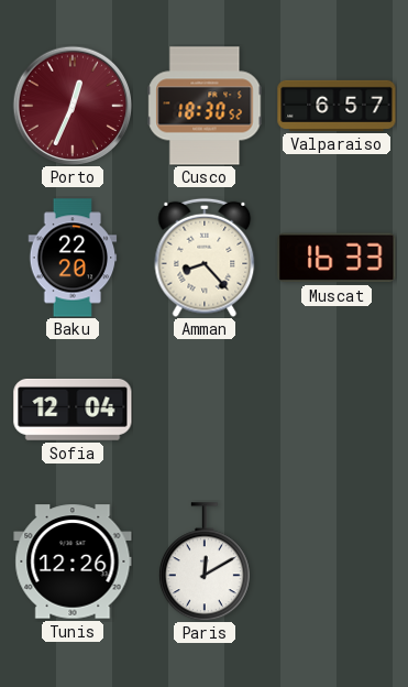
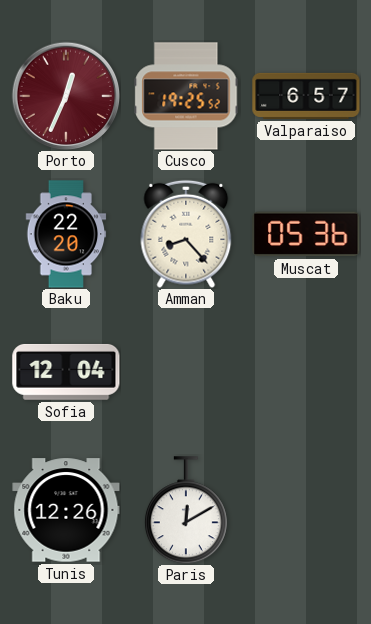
Cusco: 18:30 -> 19:25 (186, 96)
Muscat: 16:33 -> 05:36 (306, 234)
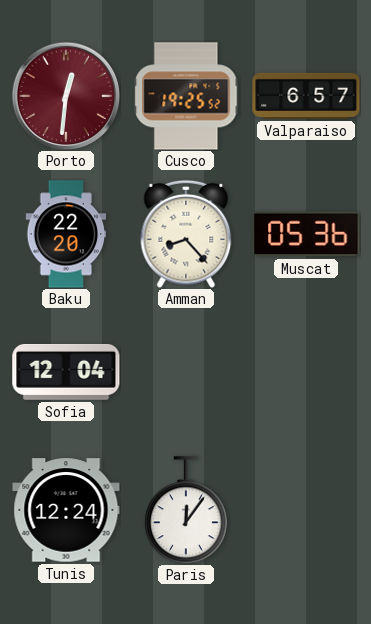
Porto: 12:34 -> 12:31 (66, 96)
Tunis: 12:26 -> 12:24 (66, 510)
Paris: 12:10 -> 12:06 (186, 510)
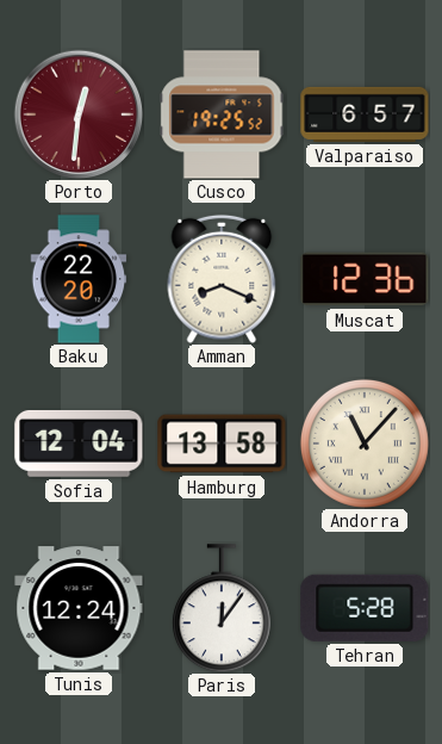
Amman: 8:23 -> 8:19 (222, 279)
Muscat: 05:36 -> 12:36 (365, 279)
Hamburg: none -> 13:58 (222, 444)
Andorra: none -> 11:07 (365, 444)
Tehran: none -> 5:28 (365, 608)
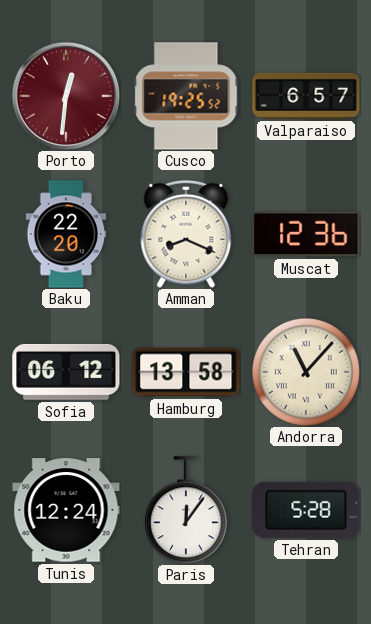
Sofia: 12:04 -> 06:12 (66, 372)
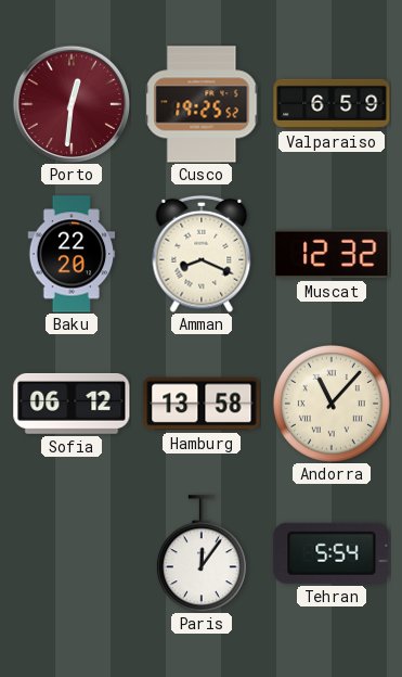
Valparaiso: 6:57 -> 6:59 (332, 104)
Muscat: 12:36 -> 12:32 (332, 254)
Tunis: 12:24 -> none (66, 510)
Tehran: 5:28 -> 5:54 (332, 553)
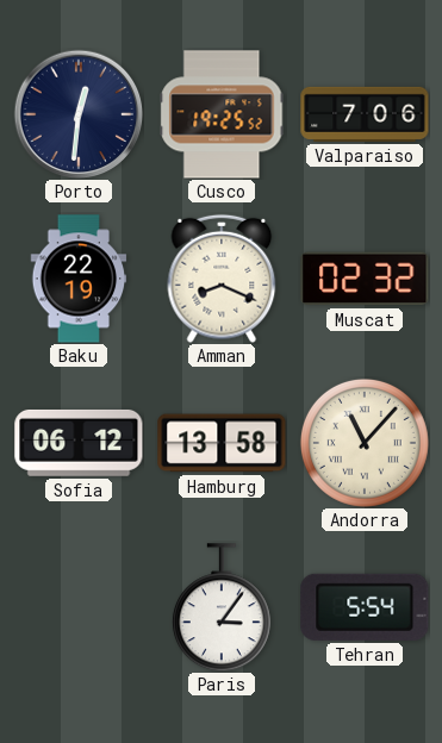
Porto dial: burgundy -> navy (79, 114)
Valparaiso: 6:59 -> 7:06 (365, 114)
Baku: 22:20 -> 22:19 (79, 279)
Muscat: 12:32 -> 02:32 (365, 279)
Paris: 12:06 -> 3:06 (222, 607)
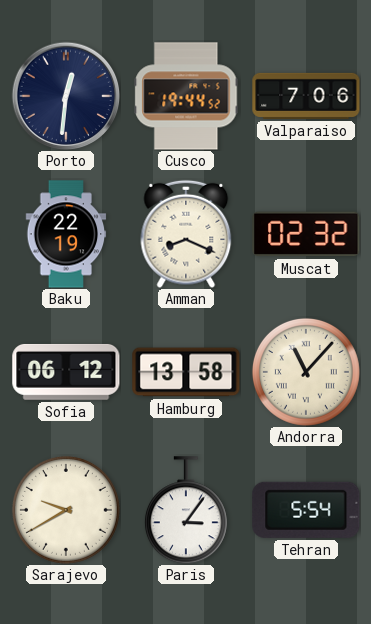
Cusco: 19:25 -> 19:44 (186, 96)
Sarajevo: none -> 9:40 (66, 510)
